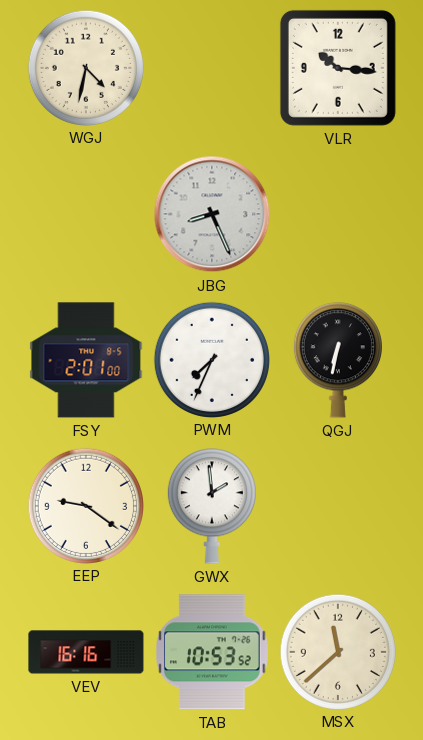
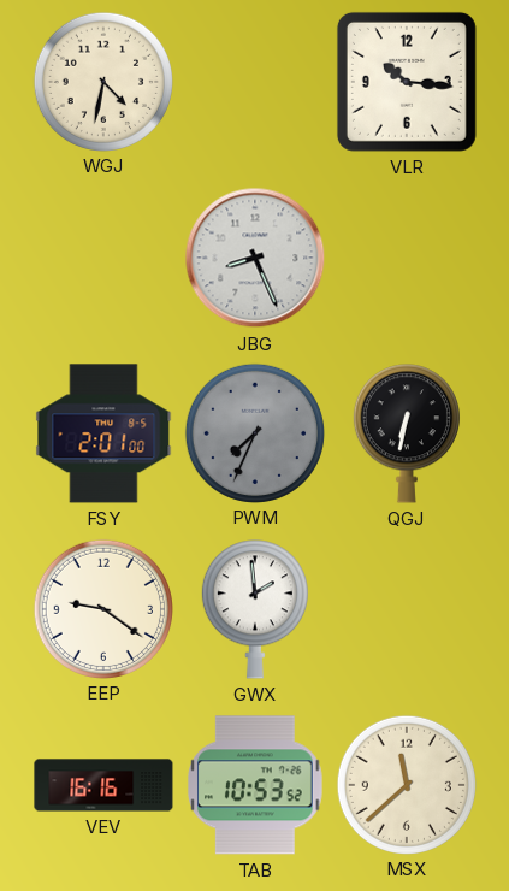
PWM dial: white -> grey (254, 432)
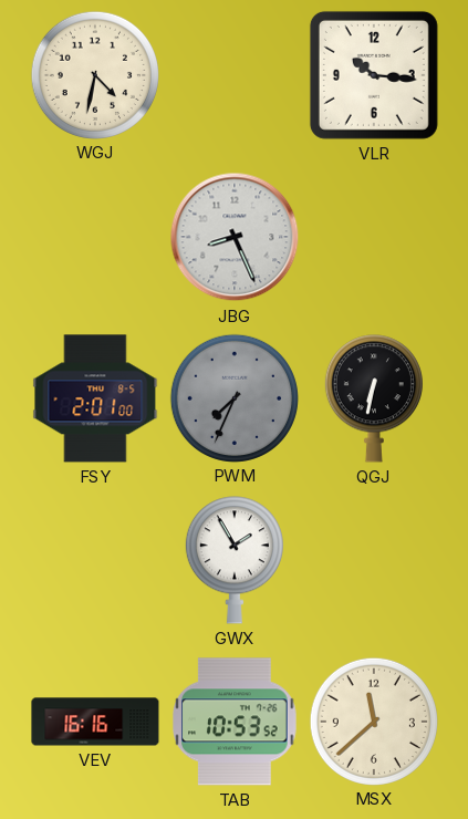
EEP: 9:21 -> none (102, 608)
GWX: 1:59 -> 1:55 (235, 560)
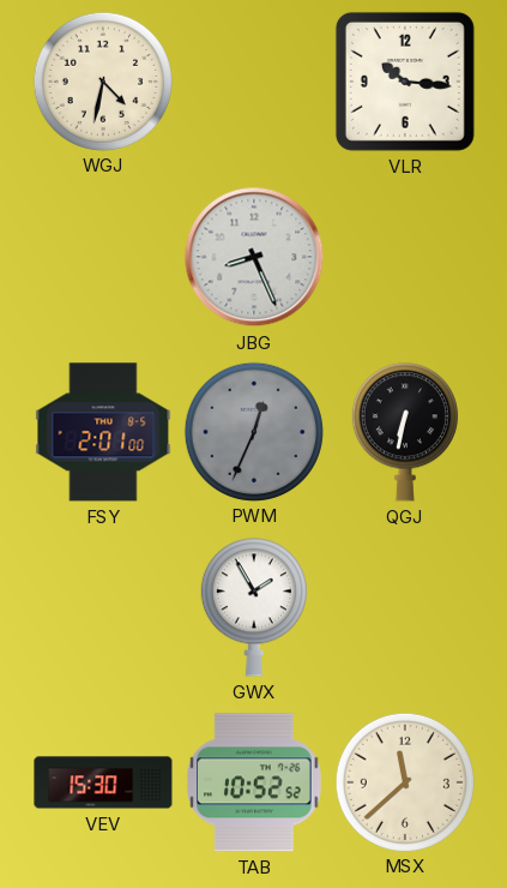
PWM: 7:34 -> 12:34 (253, 431)
VEV: 16:16 -> 15:30 (103, 782)
TAB: 10:53 -> 10:52 (254, 782)
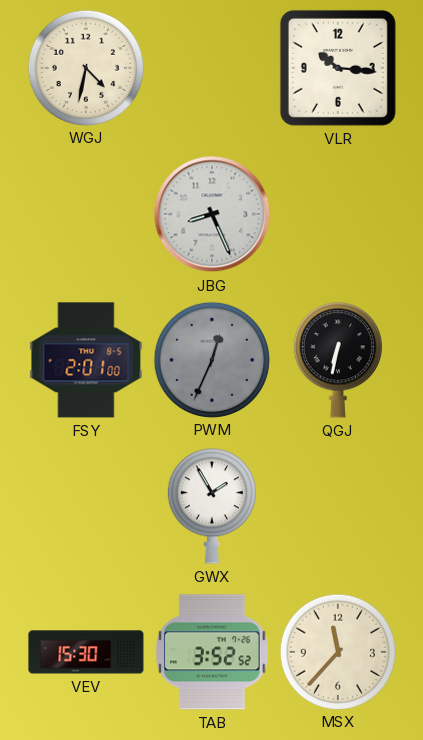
TAB: 10:52 -> 3:52 (212, 652)
MSX: 11:38 -> 11:37 (337, 651)
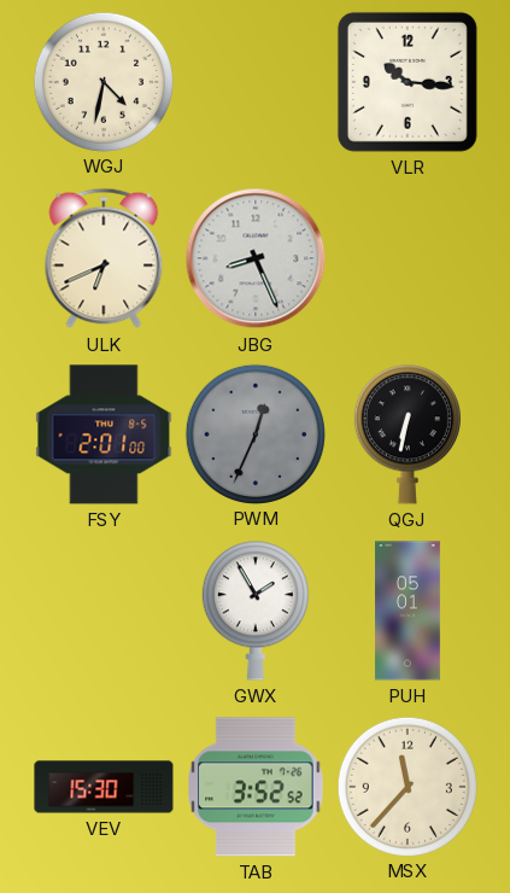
ULK: none -> 6:41 (104, 258)
PUH: none -> 05:01 (409, 611)
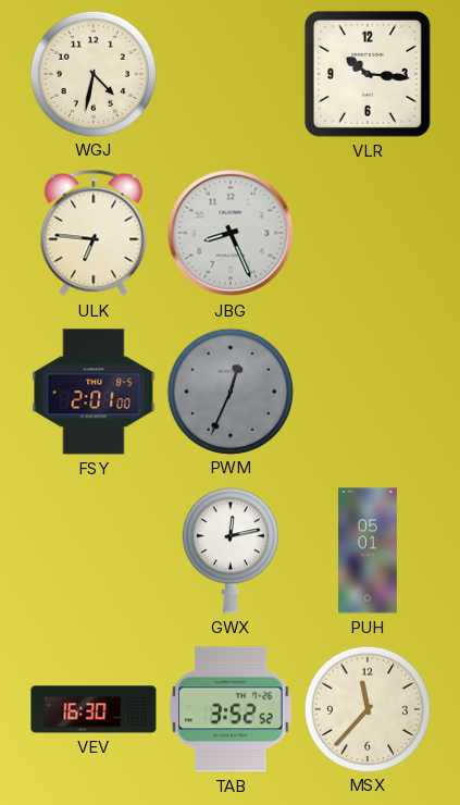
ULK: 6:41 -> 6:46 (94, 233)
QGJ: 6:32 -> none (408, 434)
GWX: 1:55 -> 12:13 (231, 550)
VEV: 15:30 -> 16:30 (94, 709)
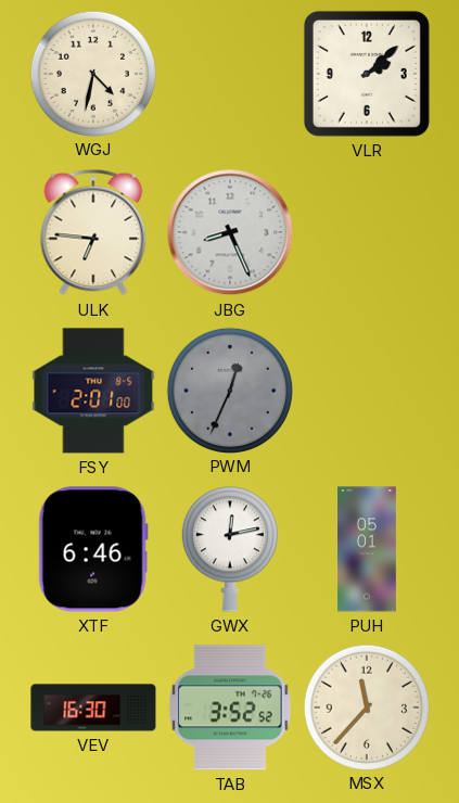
VLR: 10:16 -> 2:08 (367, 74)
XTF: none -> 6:46 (93, 549)
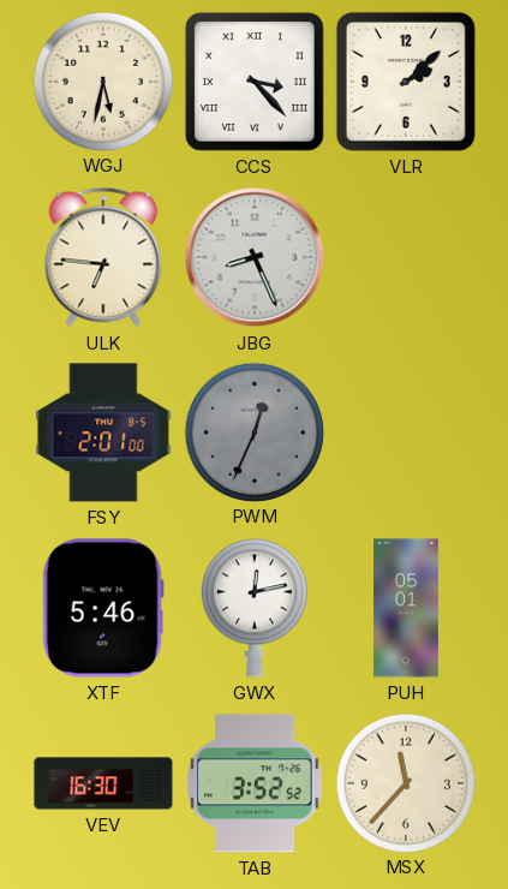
WGJ: 4:32 -> 5:32 (102, 80)
CCS: none -> 3:23 (255, 82)
XTF: 6:46 -> 5:46 (103, 608)
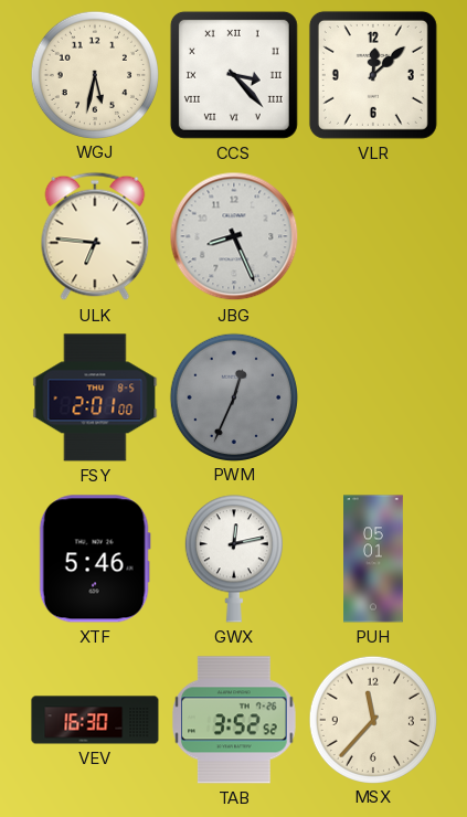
VLR: 2:08 -> 12:08 (373, 75)
